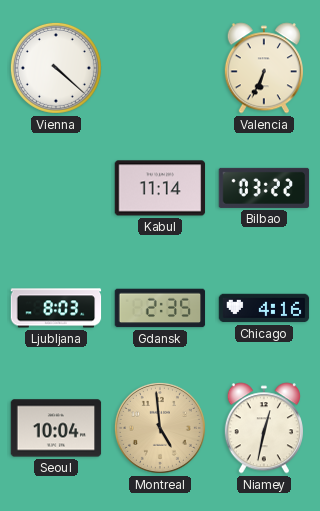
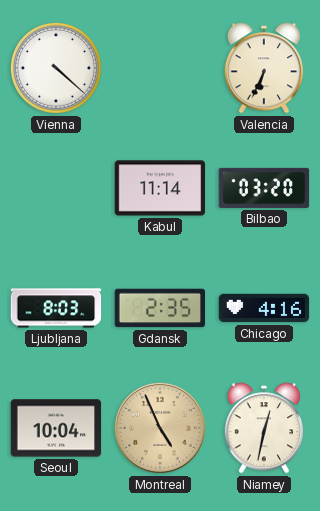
Bilbao: 03:22 -> 03:20 (264, 188)
Montreal: 4:59 -> 4:56 (160, 428)
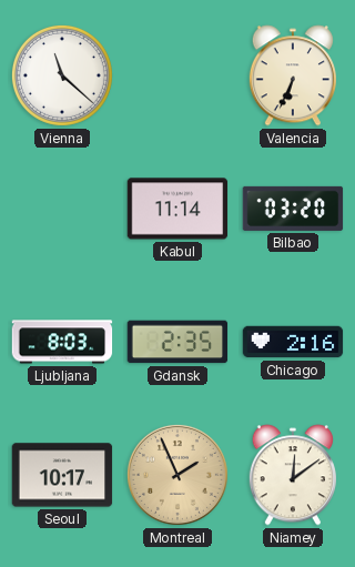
Vienna: 4:22 -> 11:22 (62, 75)
Chicago: 4:16 -> 2:16 (293, 342)
Seoul: 10:04 -> 10:17 (62, 475)
Montreal: 4:56 -> 1:56 (177, 475)
Niamey: 12:32 -> 12:09 (293, 475)
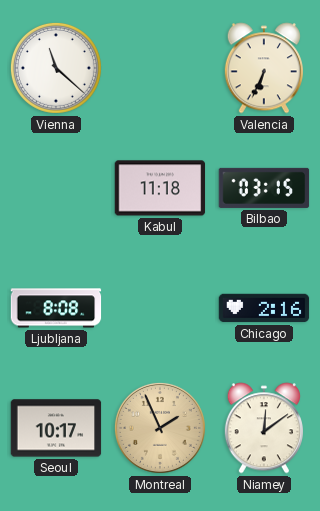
Kabul: 11:14 -> 11:18 (160, 188)
Bilbao: 03:20 -> 03:15 (264, 188)
Ljubljana: 8:03 -> 8:08 (56, 308)
Gdansk: 2:35 -> none (177, 342)
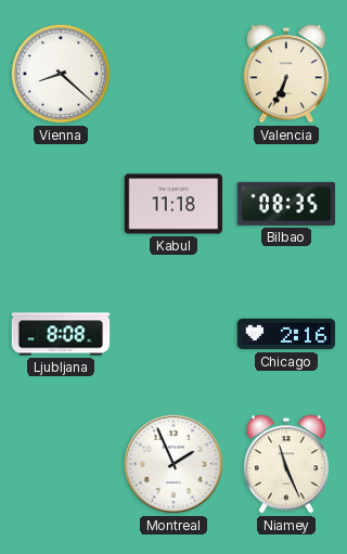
Vienna: 11:22 -> 8:22 (61, 74)
Bilbao: 03:15 -> 08:35 (286, 204)
Seoul: 10:17 -> none (56, 428)
Montreal dial: champagne -> white (173, 464)
Niamey: 12:09 -> 11:26 (286, 464)
